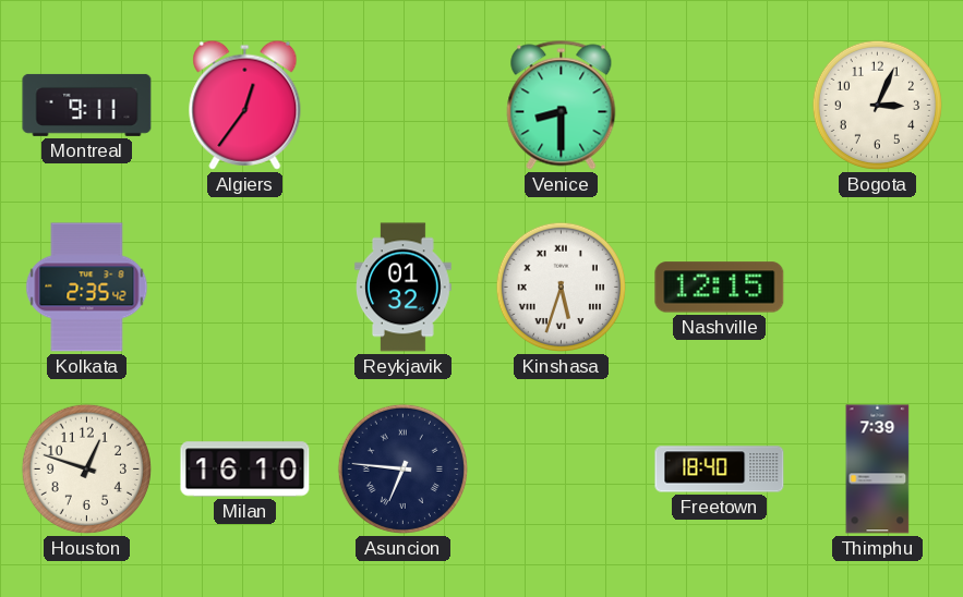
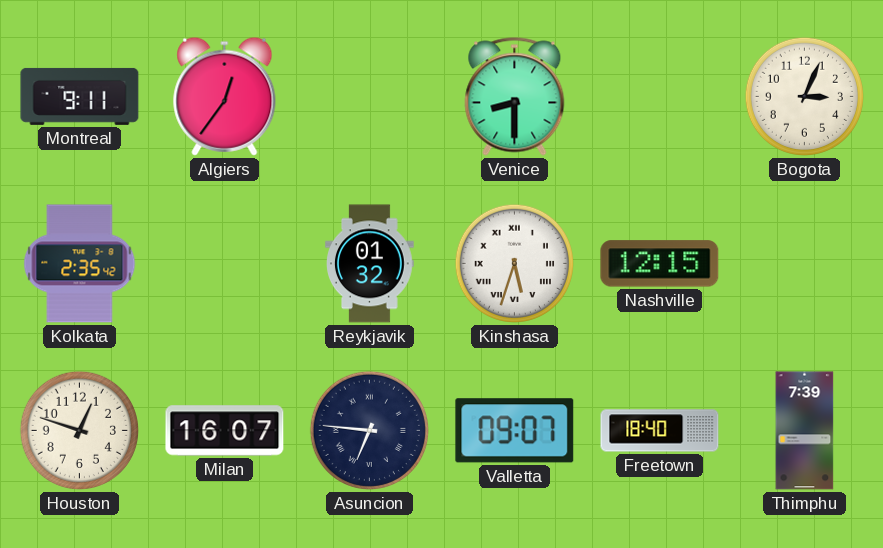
Milan: 16:10 -> 16:07 (225, 431)
Valletta: none -> 09:07 (515, 431)
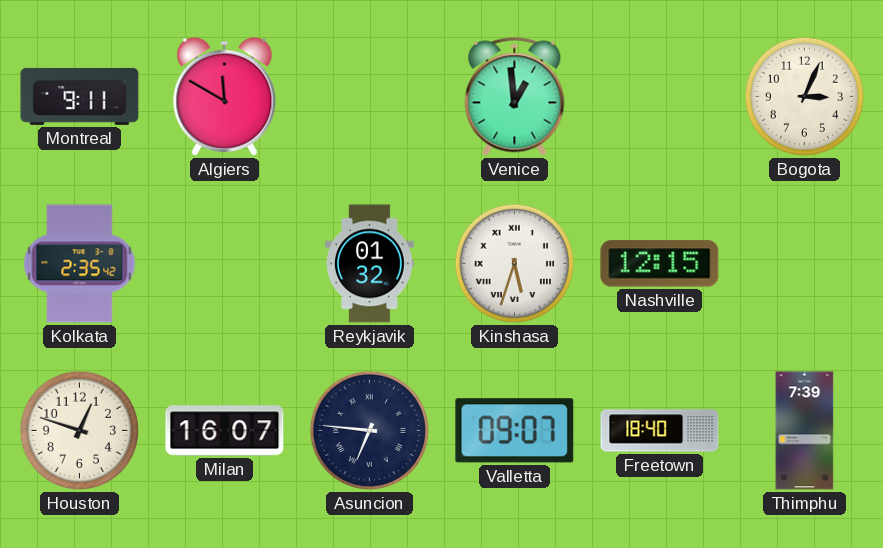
Algiers: 12:36 -> 11:50 (225, 96)
Venice: 8:30 -> 12:59 (515, 97)
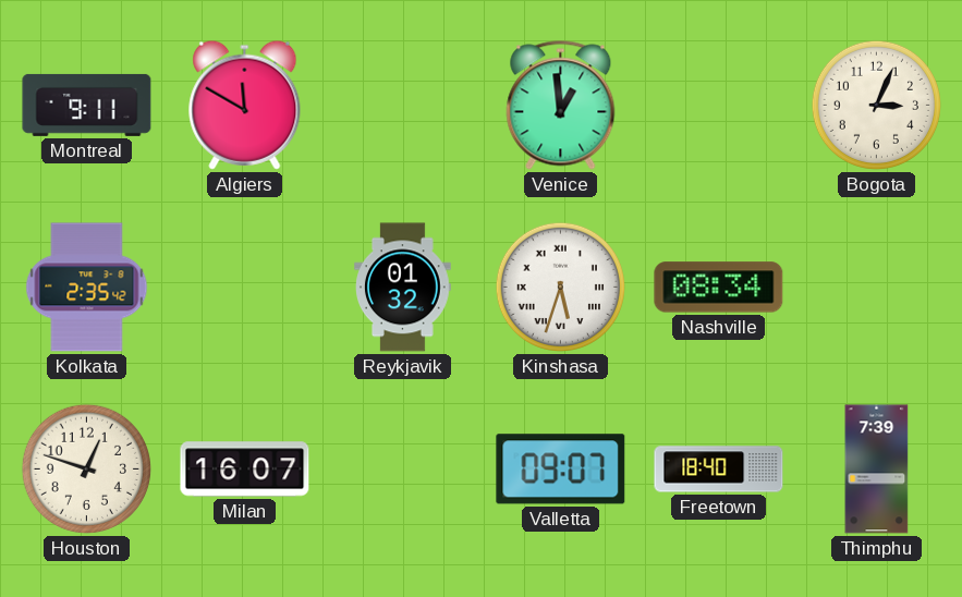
Nashville: 12:15 -> 08:34 (719, 288)
Asuncion: 6:46 -> none (369, 430)
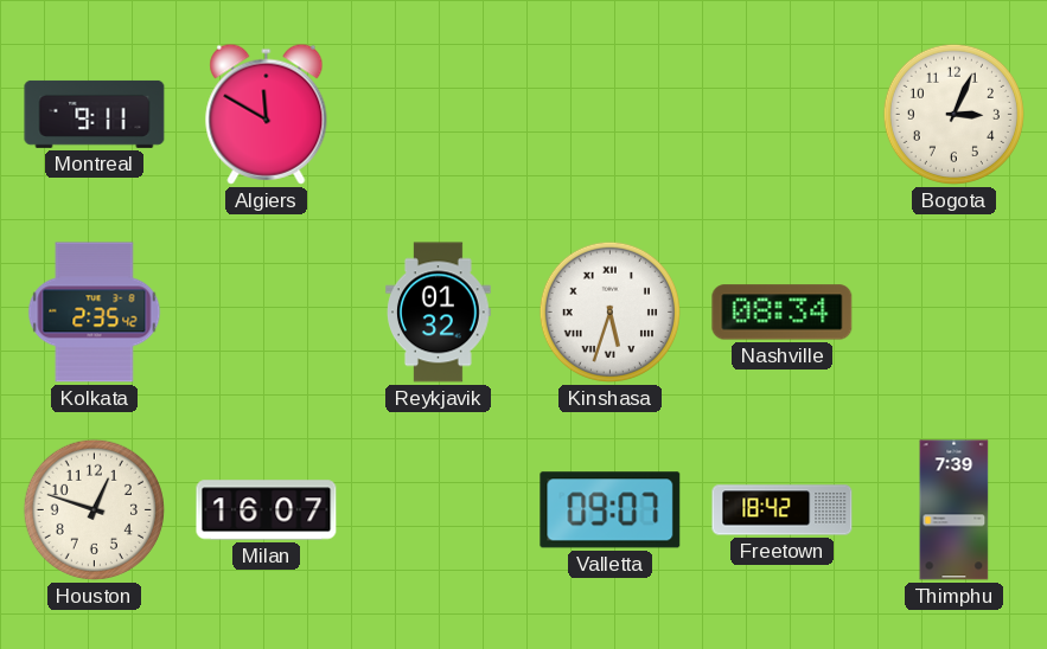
Venice: 12:59 -> none (561, 106)
Freetown: 18:40 -> 18:42 (783, 510)
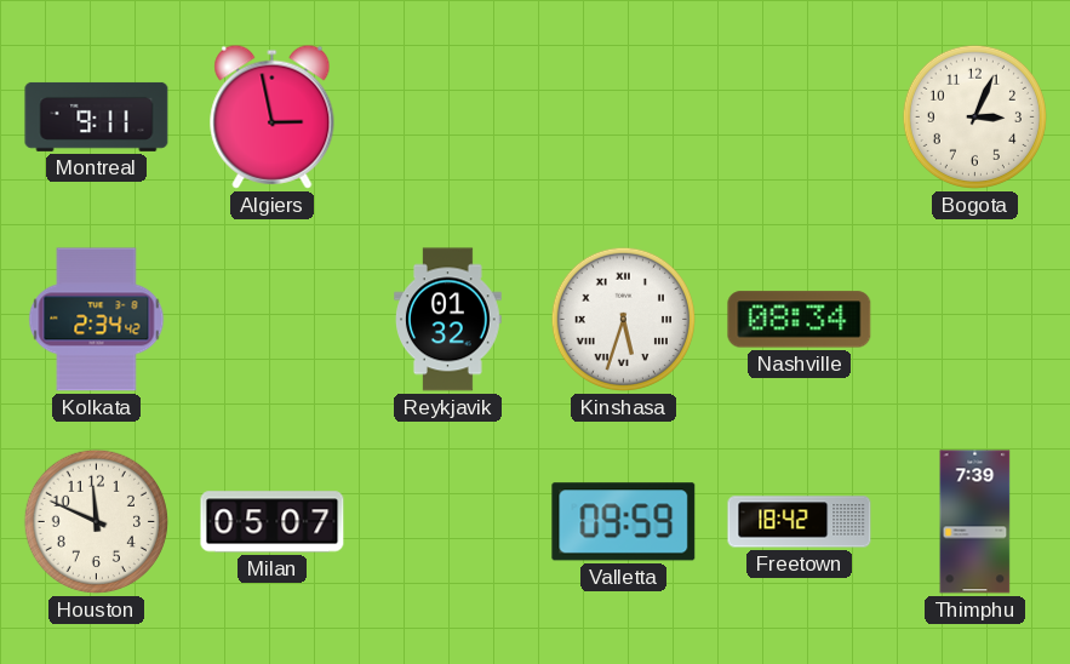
Algiers: 11:50 -> 2:58 (273, 116)
Kolkata: 2:35 -> 2:34 (97, 320)
Houston: 12:48 -> 11:49 (96, 521)
Milan: 16:07 -> 05:07 (273, 522)
Valletta: 09:07 -> 09:59 (624, 522)
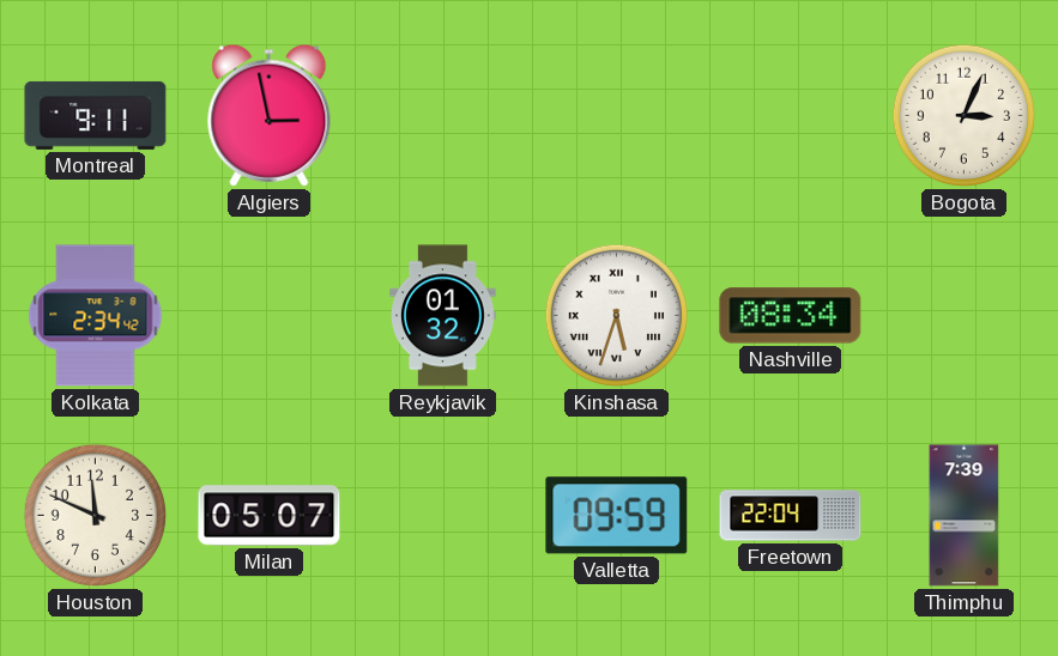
Freetown: 18:42 -> 22:04 (791, 516)
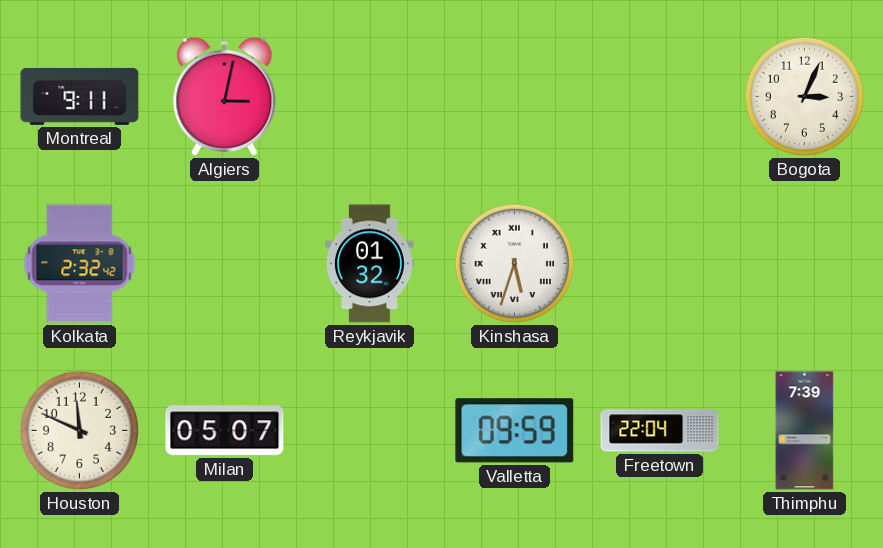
Algiers: 2:58 -> 3:02 (225, 96)
Kolkata: 2:34 -> 2:32 (80, 264)
Nashville: 08:34 -> none (791, 316)
